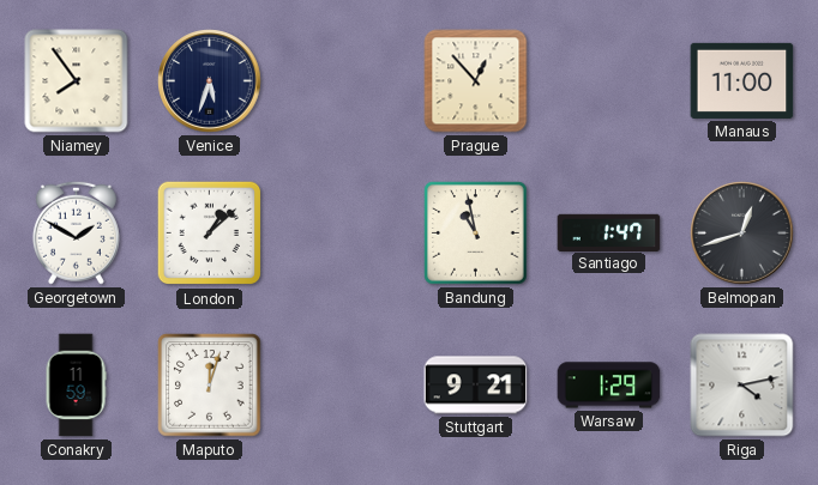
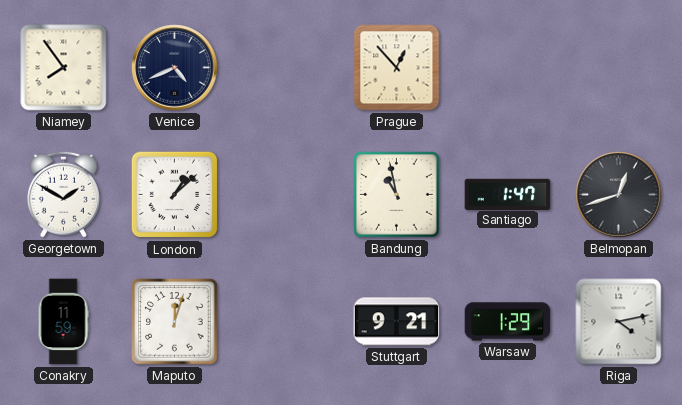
Venice: 5:33 -> 4:41 (175, 68)
Manaus: 11:00 -> none (742, 80)
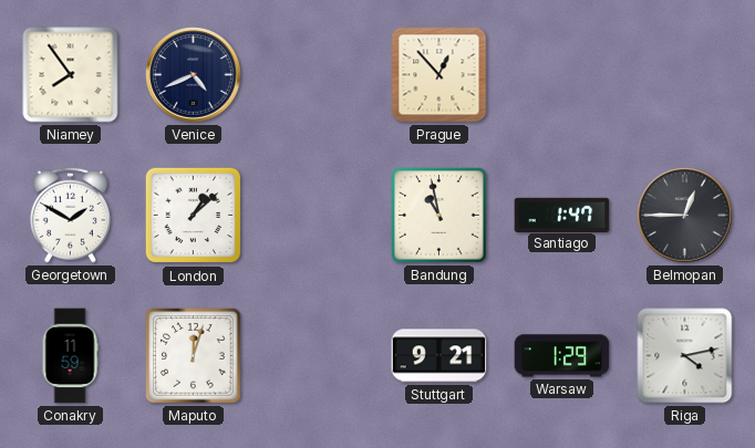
Belmopan: 12:42 -> 12:45 (685, 216)
